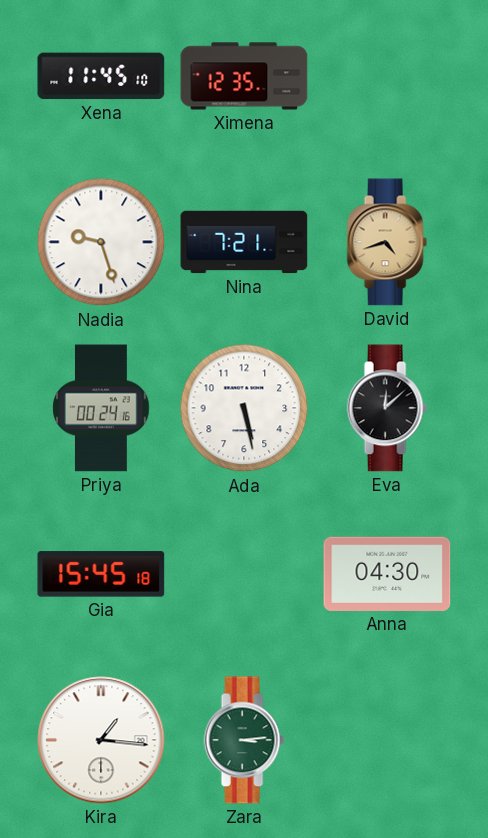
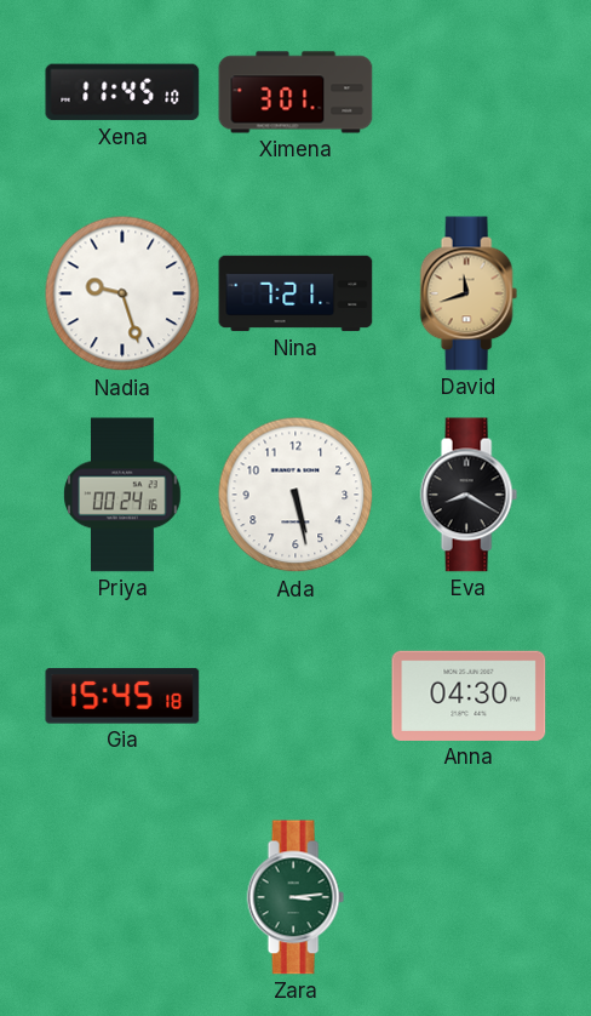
Ximena: 12:35 -> 3:01 (295, 92)
David: 4:42 -> 11:42 (469, 293)
Eva: 12:08 -> 8:20 (469, 495)
Kira: 1:16 -> none (101, 740)
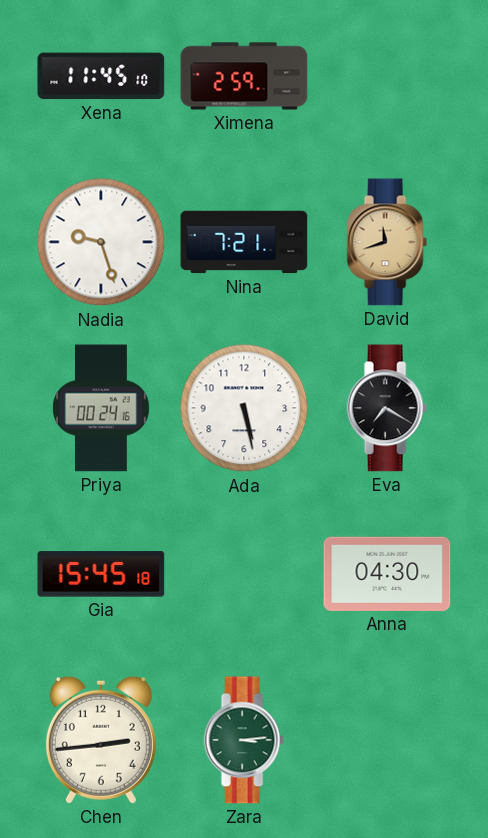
Ximena: 3:01 -> 2:59 (244, 76)
Eva: 8:20 -> 7:20 (387, 408)
Chen: none -> 2:44 (101, 740)
